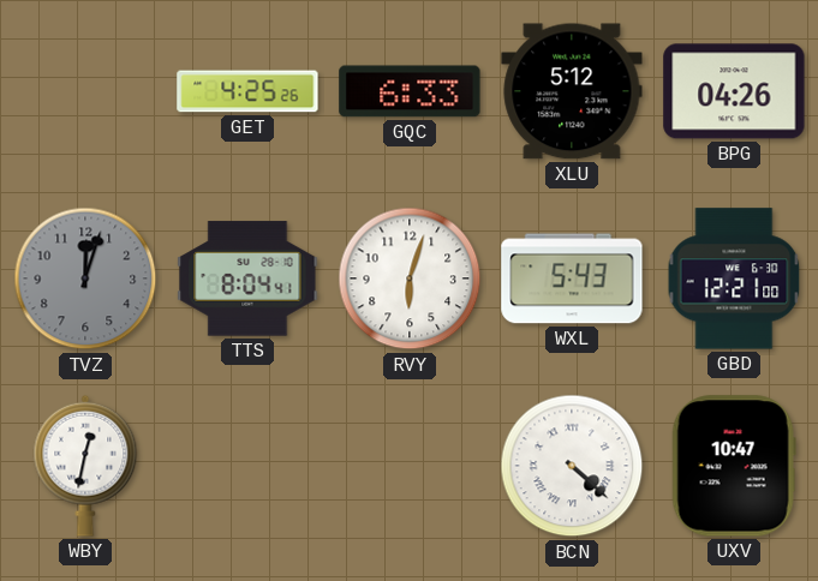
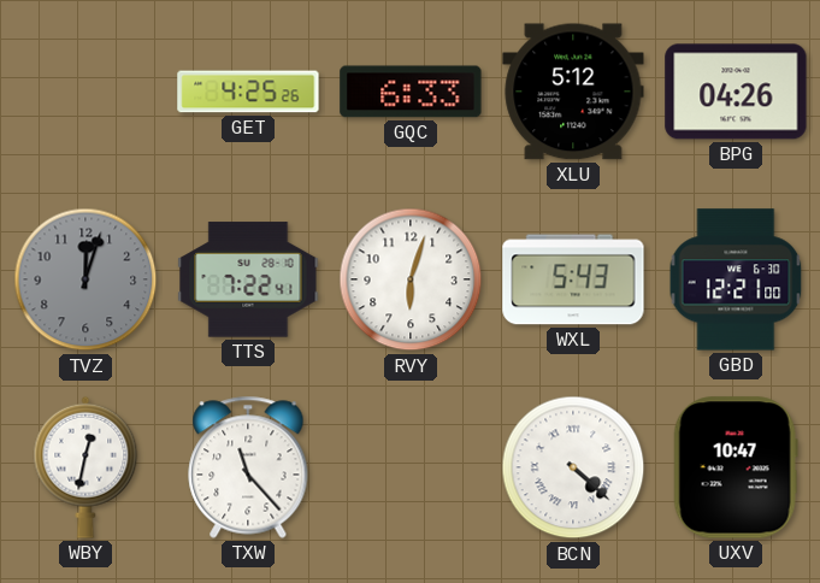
TTS: 8:04 -> 7:22 (248, 279)
TXW: none -> 11:23 (248, 467)
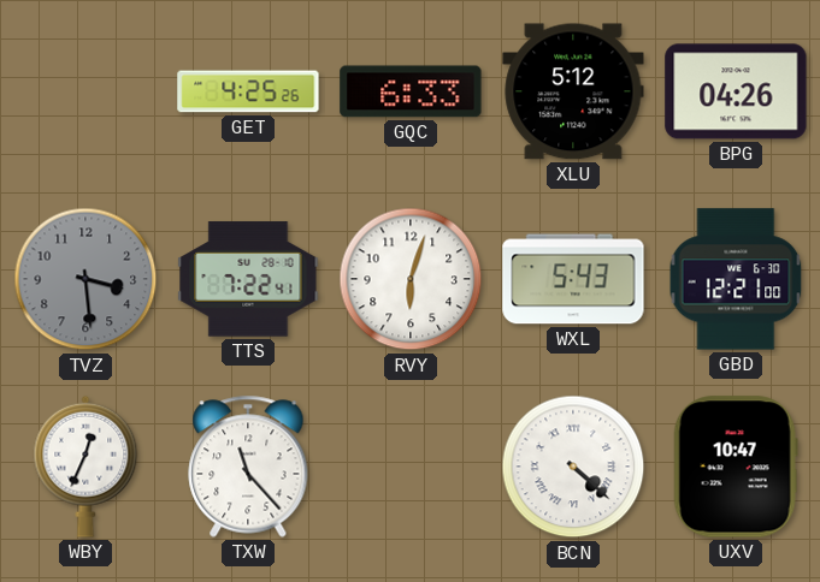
TVZ: 12:03 -> 3:29 (85, 279)
WBY: 12:32 -> 12:34 (85, 467)
